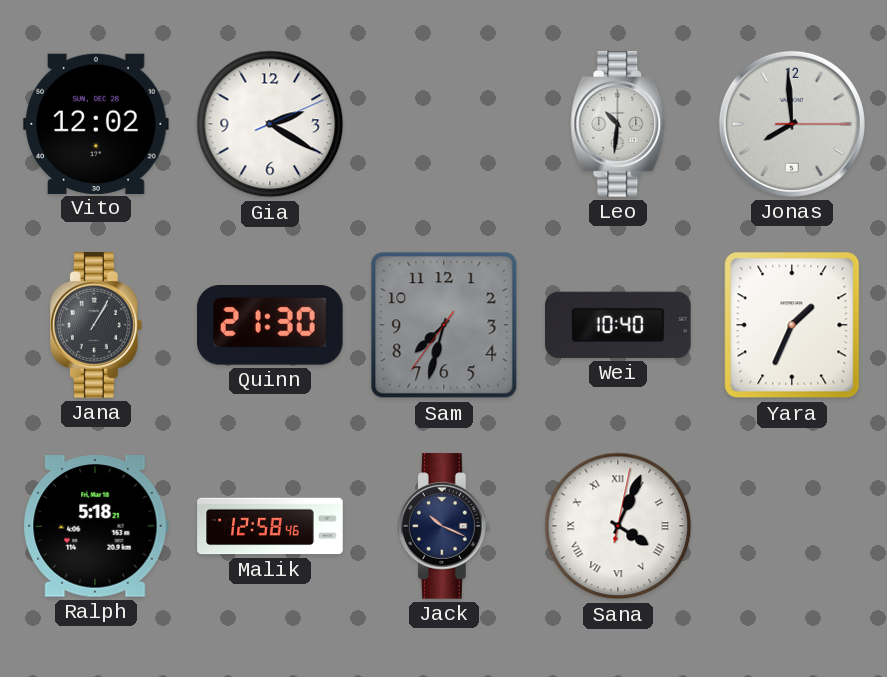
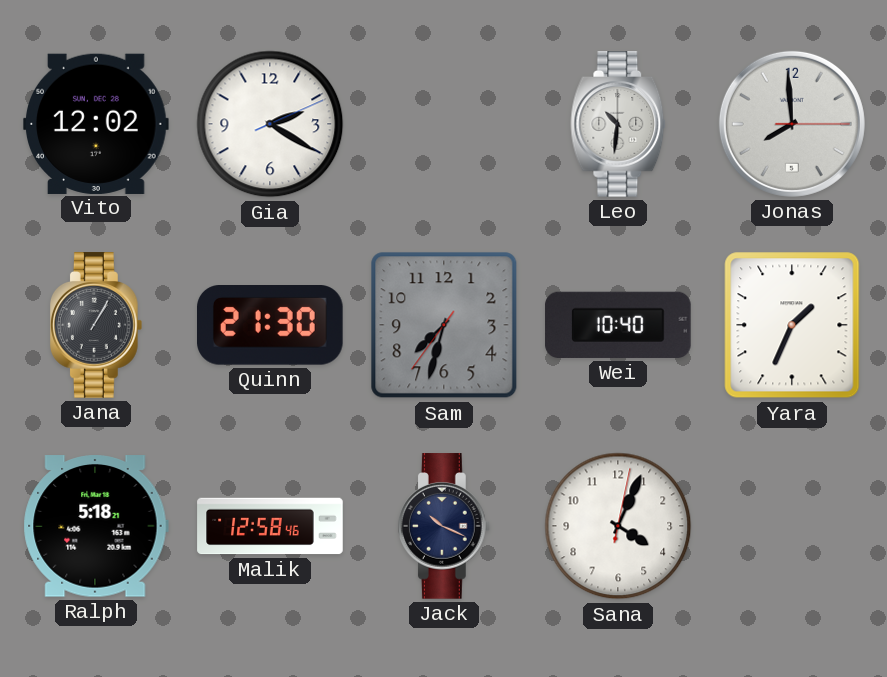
Sana numerals: Roman -> Arabic (618, 526)
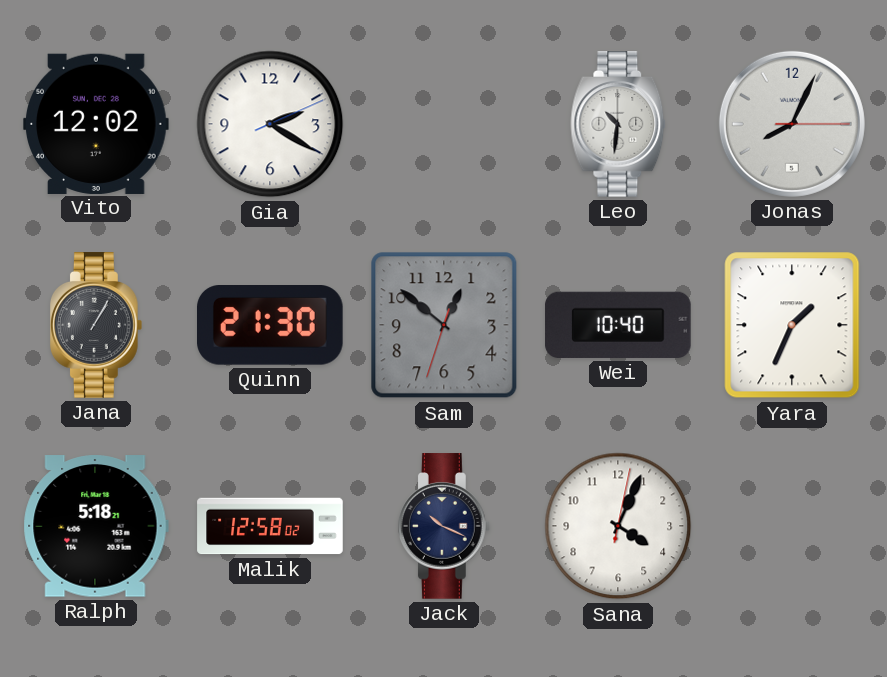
Jonas: 7:59 -> 8:04 (792, 124)
Sam: 7:32 -> 12:51 (444, 325)
Malik: 12:58:46 -> 12:58:02 (270, 526)
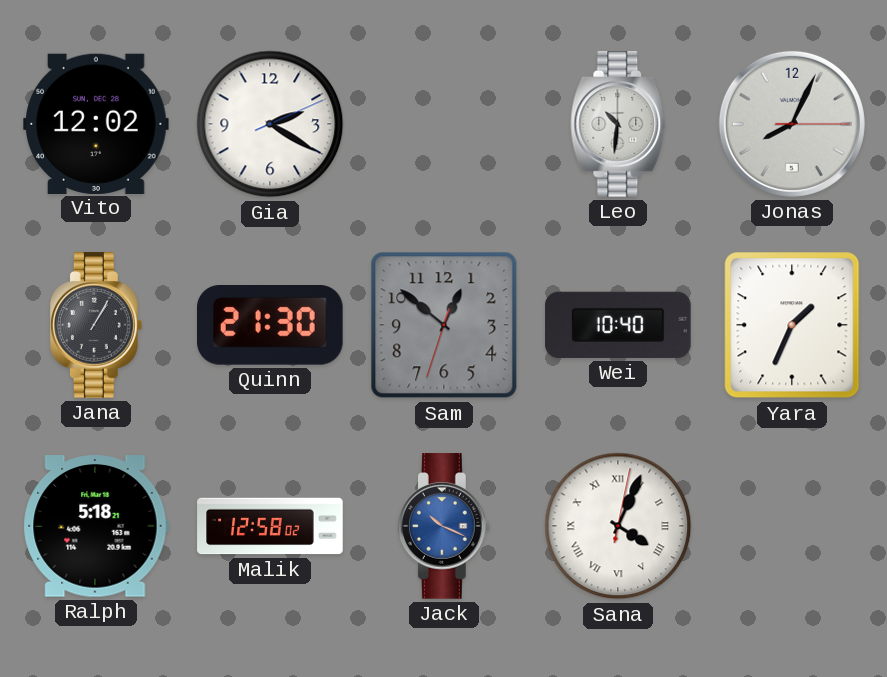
Jack dial: navy -> blue (444, 526)
Sana numerals: Arabic -> Roman (618, 526)
